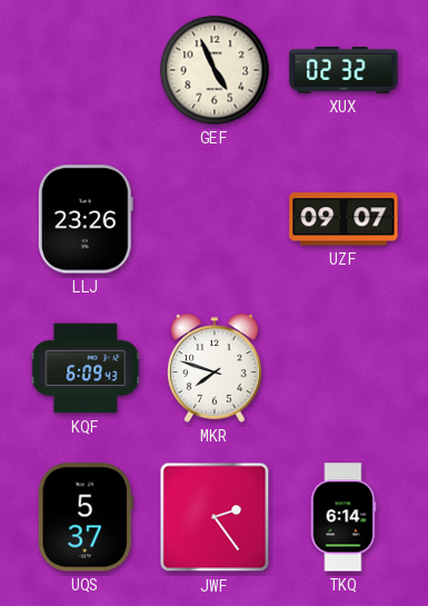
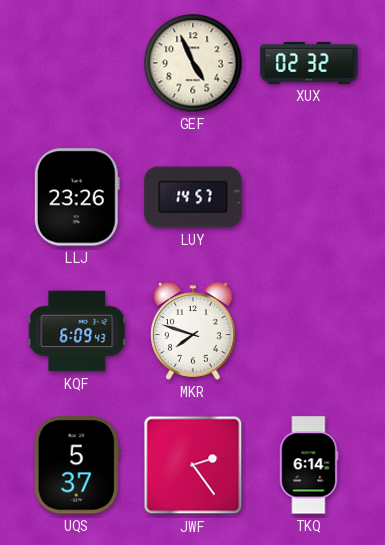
LUY: none -> 14:57 (193, 197)
UZF: 09:07 -> none (344, 219)
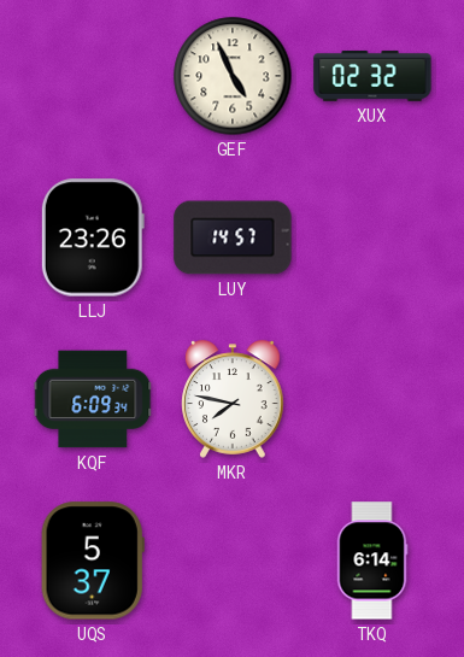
KQF: 6:09:43 -> 6:09:34 (93, 399)
MKR: 7:48 -> 7:47 (233, 399)
JWF: 2:24 -> none (193, 465)
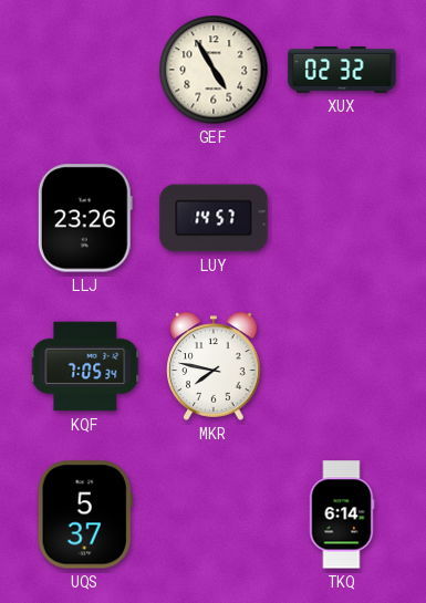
GEF: 4:56 -> 4:55 (214, 70)
KQF: 6:09 -> 7:05 (85, 366)
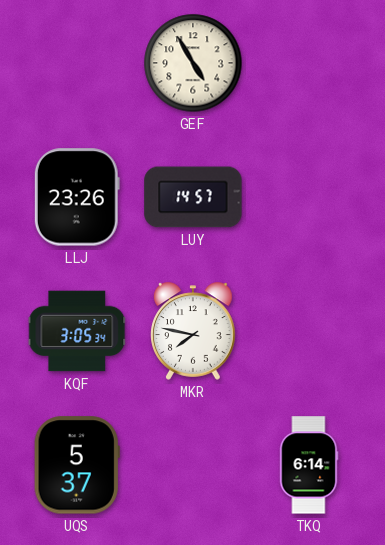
XUX: 02:32 -> none (342, 70)
KQF: 7:05 -> 3:05 (77, 331)
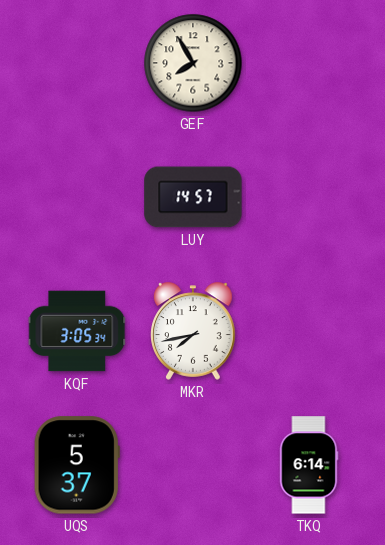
GEF: 4:55 -> 7:55 (193, 63)
LLJ: 23:26 -> none (77, 197)
MKR: 7:47 -> 7:43 (193, 331)
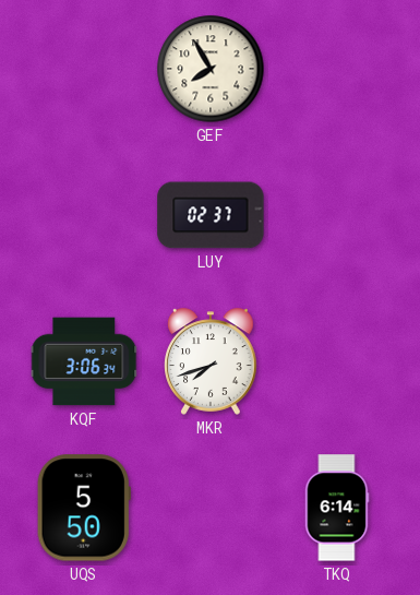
LUY: 14:57 -> 02:37 (211, 215)
KQF: 3:05 -> 3:06 (84, 361)
MKR: 7:43 -> 7:42 (211, 361)
UQS: 5:37 -> 5:50 (84, 508)
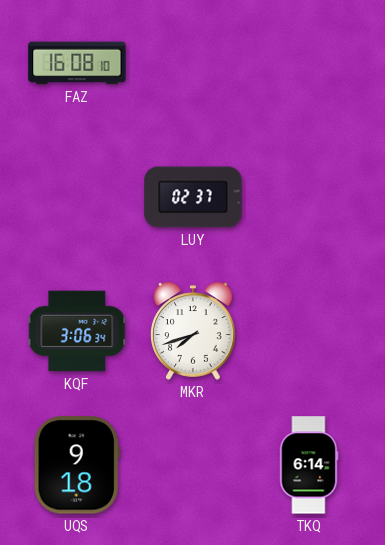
FAZ: none -> 16:08 (77, 63)
GEF: 7:55 -> none (211, 69)
UQS: 5:50 -> 9:18 (77, 465)
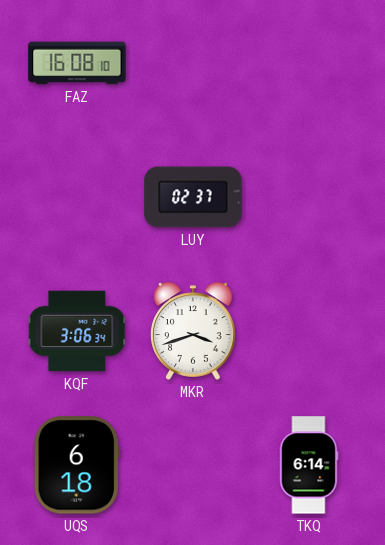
MKR: 7:42 -> 3:42 (193, 331)
UQS: 9:18 -> 6:18 (77, 465)
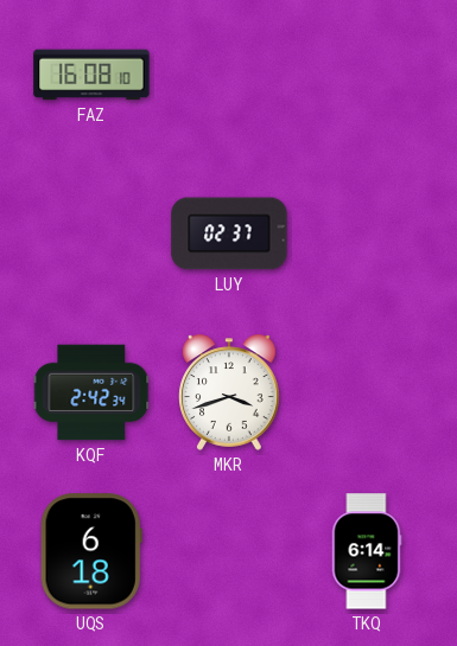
KQF: 3:06 -> 2:42 (91, 392)
